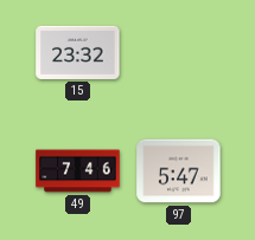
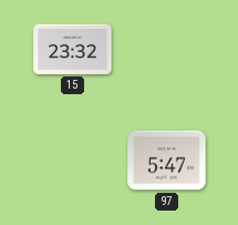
49: 7:46 -> none (78, 171)
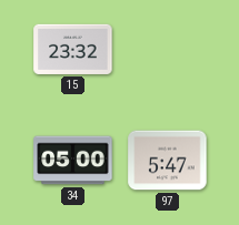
34: none -> 05:00 (73, 161)
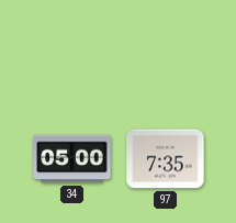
15: 23:32 -> none (73, 49)
97: 5:47 -> 7:35 (166, 159)
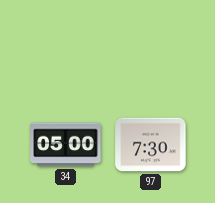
97: 7:35 -> 7:30 (151, 145)
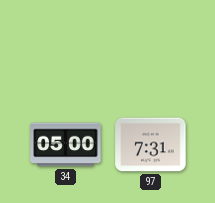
97: 7:30 -> 7:31 (151, 145)
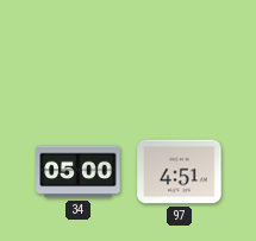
97: 7:31 -> 4:51 (180, 172)
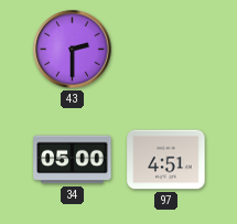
43: none -> 2:30 (73, 50)
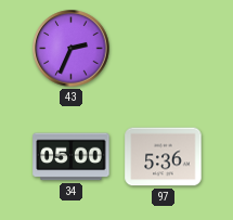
43: 2:30 -> 2:34 (72, 49)
97: 4:51 -> 5:36 (164, 157)
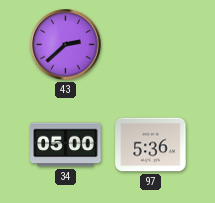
43: 2:34 -> 2:38 (66, 45)
